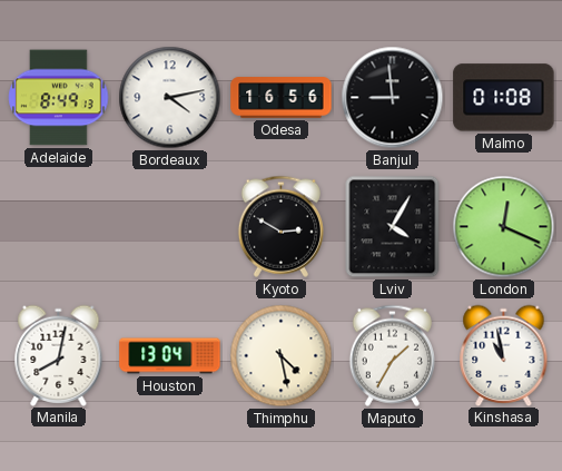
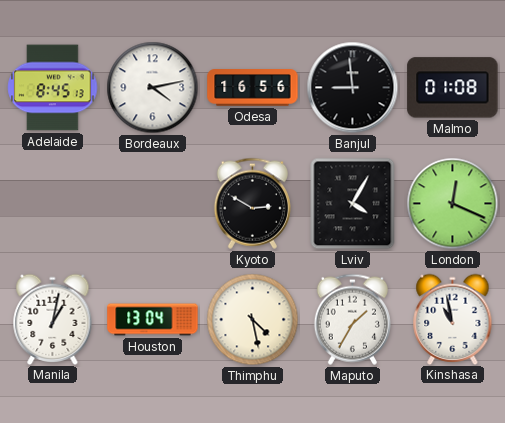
Adelaide: 8:49 -> 8:45 (53, 88)
Manila: 8:02 -> 1:02 (53, 319)
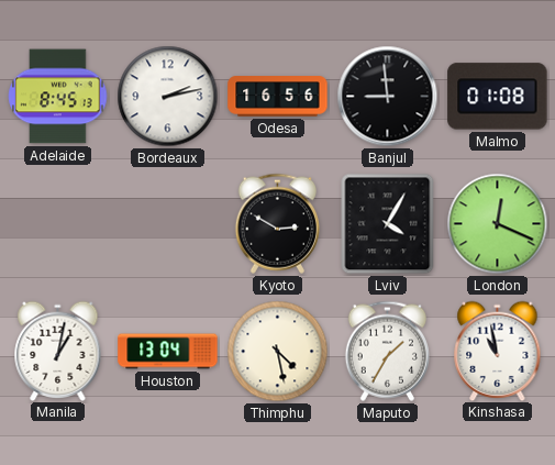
Bordeaux: 4:13 -> 2:13 (168, 97)
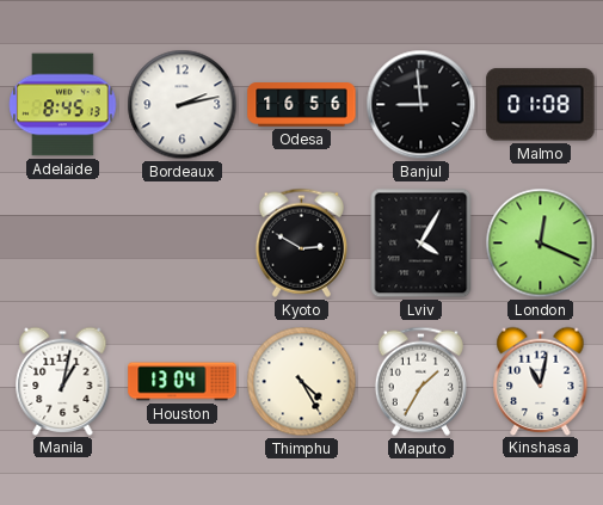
Thimphu: 4:28 -> 4:25 (302, 382)
Kinshasa: 10:58 -> 11:02 (541, 381)
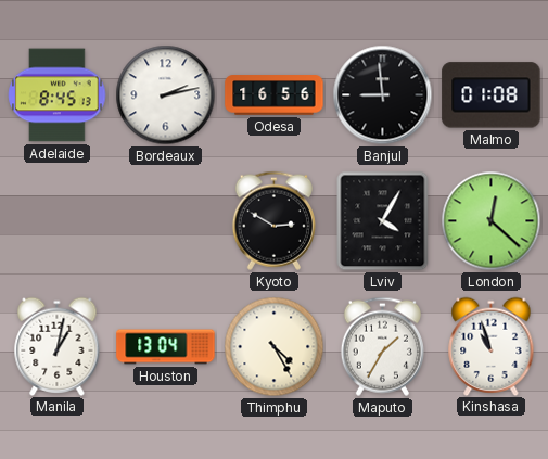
London: 12:19 -> 12:22 (492, 221)
Kinshasa: 11:02 -> 10:57 (492, 346)
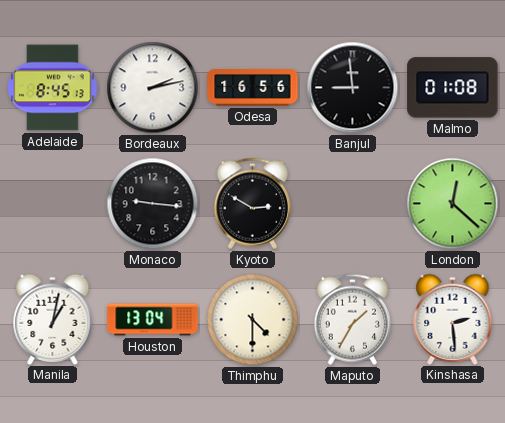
Monaco: none -> 9:16 (153, 204)
Lviv: 4:05 -> none (383, 221)
Thimphu: 4:25 -> 4:30 (253, 320)
Kinshasa: 10:57 -> 2:29 (453, 319)
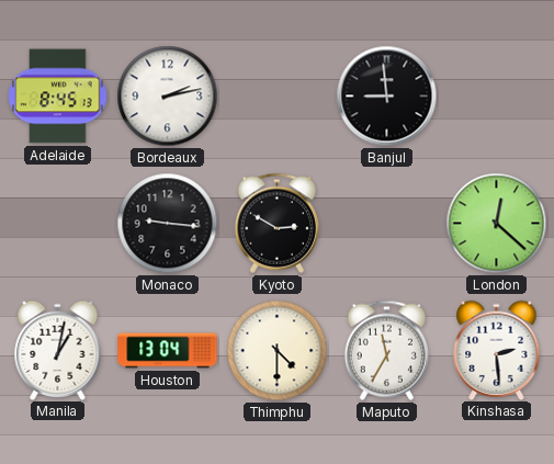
Odesa: 16:56 -> none (253, 88)
Malmo: 01:08 -> none (453, 88)
Maputo: 1:35 -> 11:35 (386, 350)
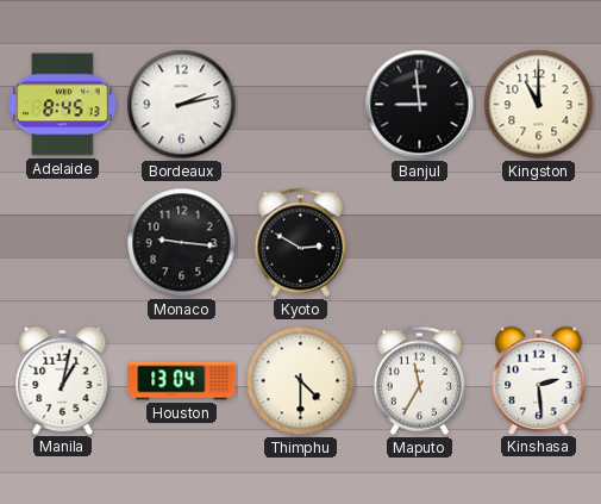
Kingston: none -> 11:00 (539, 105)
London: 12:22 -> none (497, 224)
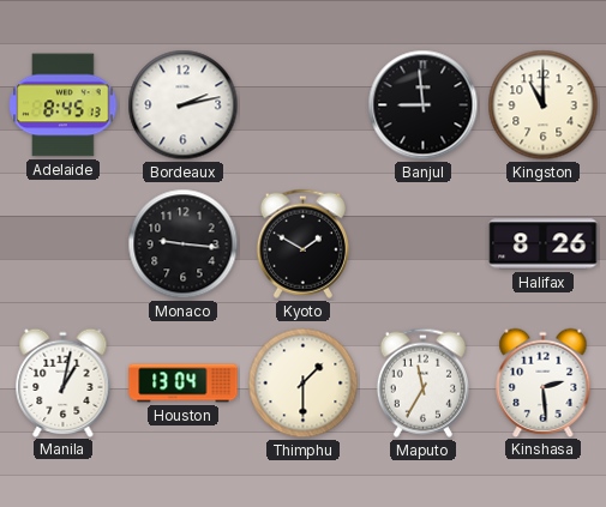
Kyoto: 2:50 -> 1:50 (302, 243)
Halifax: none -> 8:26 (544, 245)
Thimphu: 4:30 -> 1:30 (304, 384)
